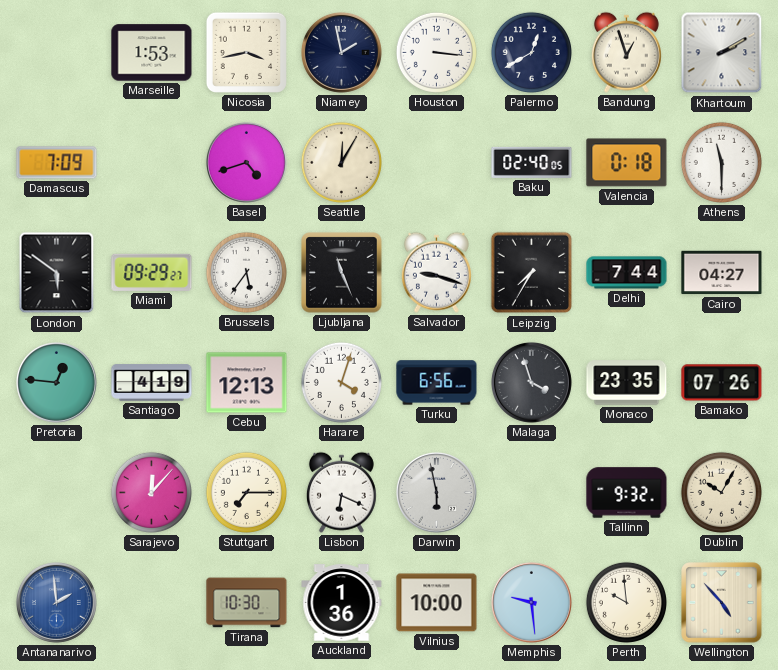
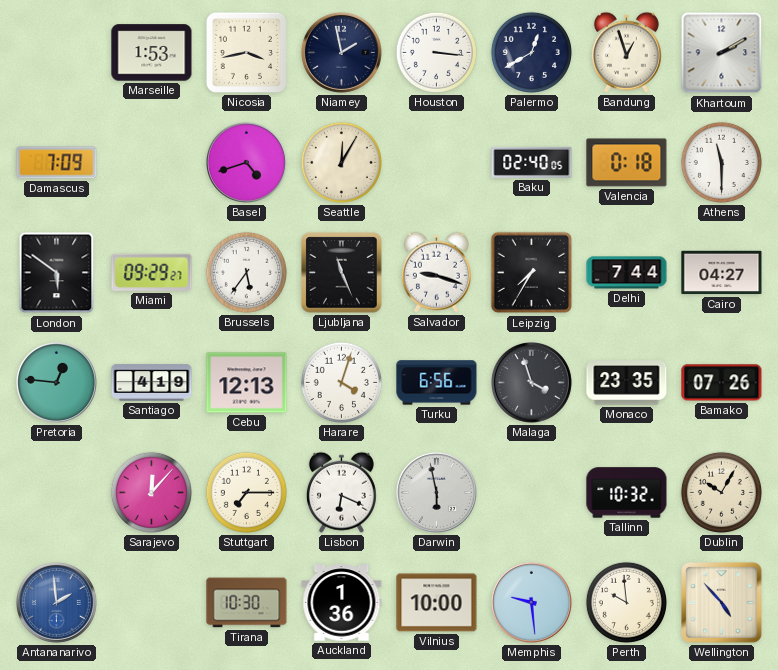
Tallinn: 9:32 -> 10:32 (627, 493)
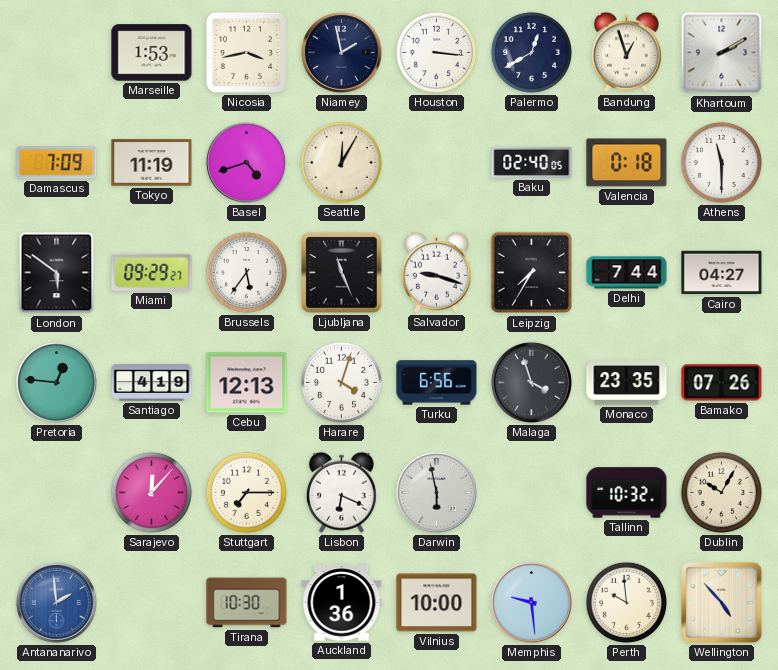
Tokyo: none -> 11:19 (152, 163)
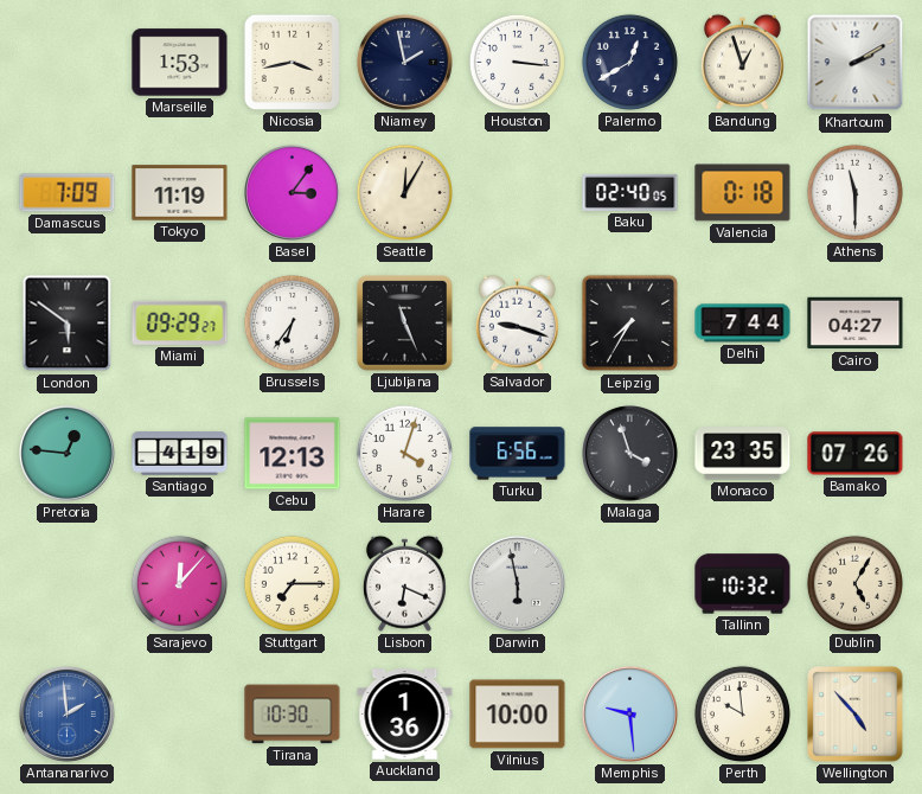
Basel: 4:42 -> 3:06 (292, 192)
Brussels: 5:36 -> 6:36 (292, 322)
Dublin: 10:05 -> 5:05 (854, 583)
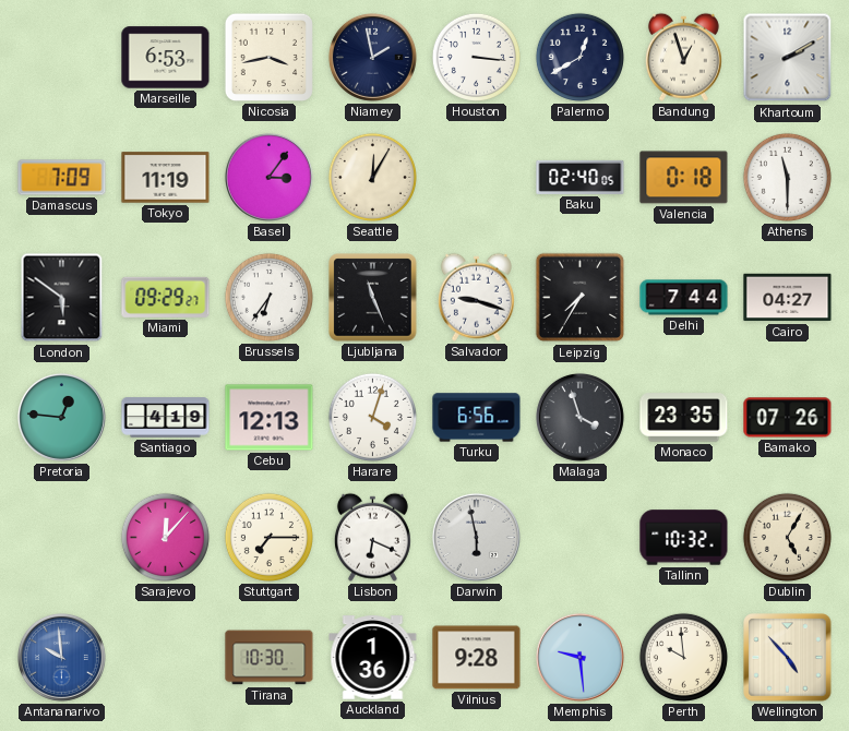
Marseille: 1:53 -> 6:53 (166, 58)
Antananarivo: 1:59 -> 9:59 (61, 657)
Vilnius: 10:00 -> 9:28 (477, 658)
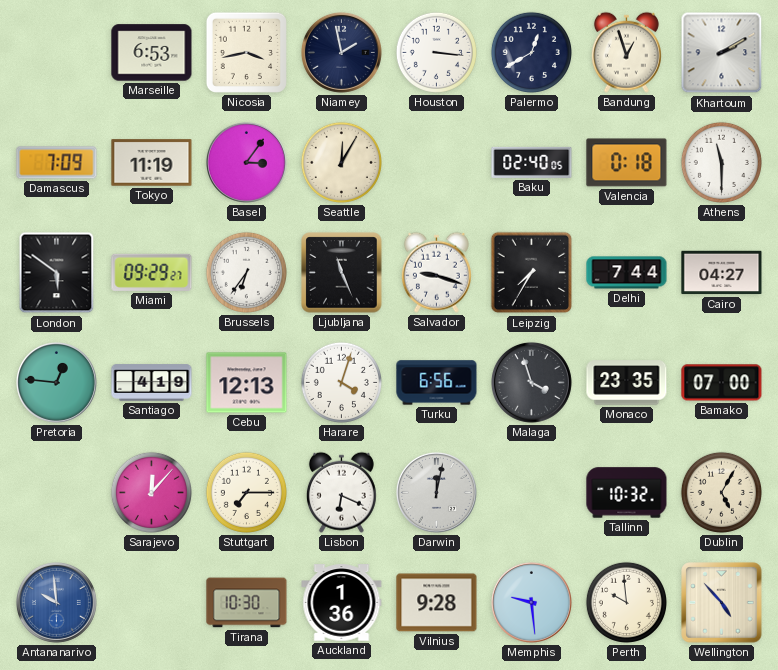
Bamako: 07:26 -> 07:00 (722, 383)
Darwin: 5:58 -> 12:02 (436, 492)
